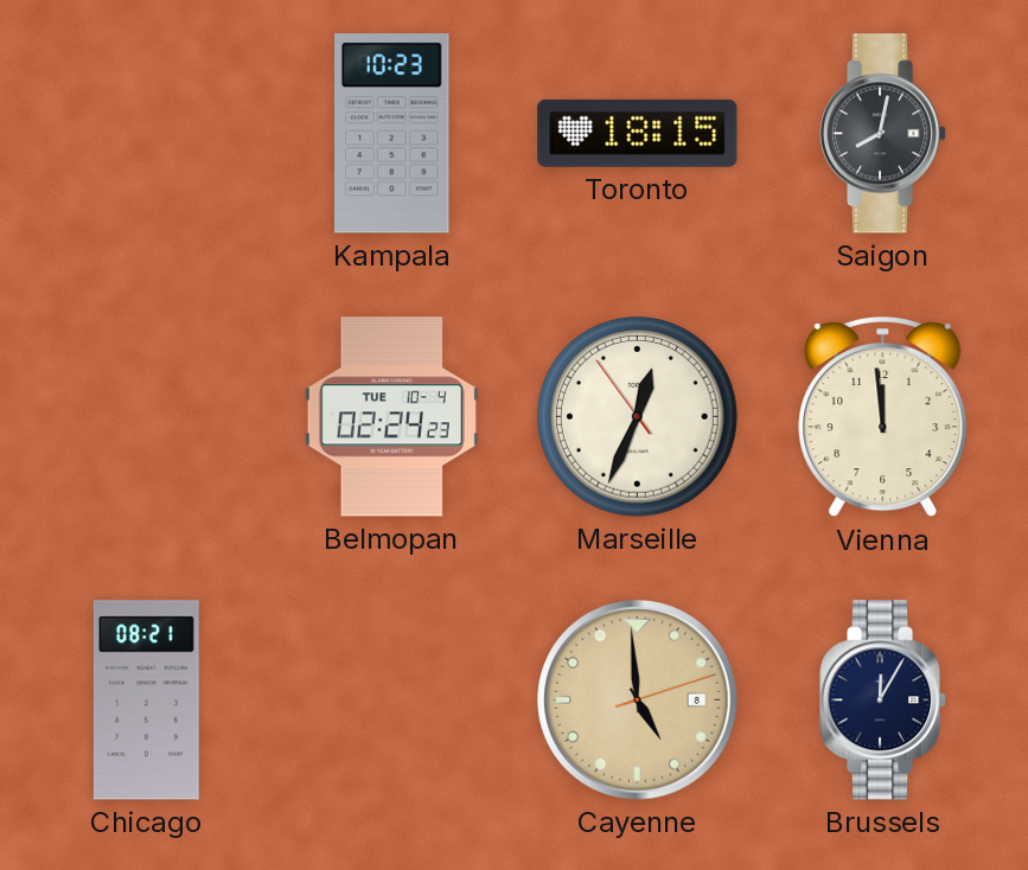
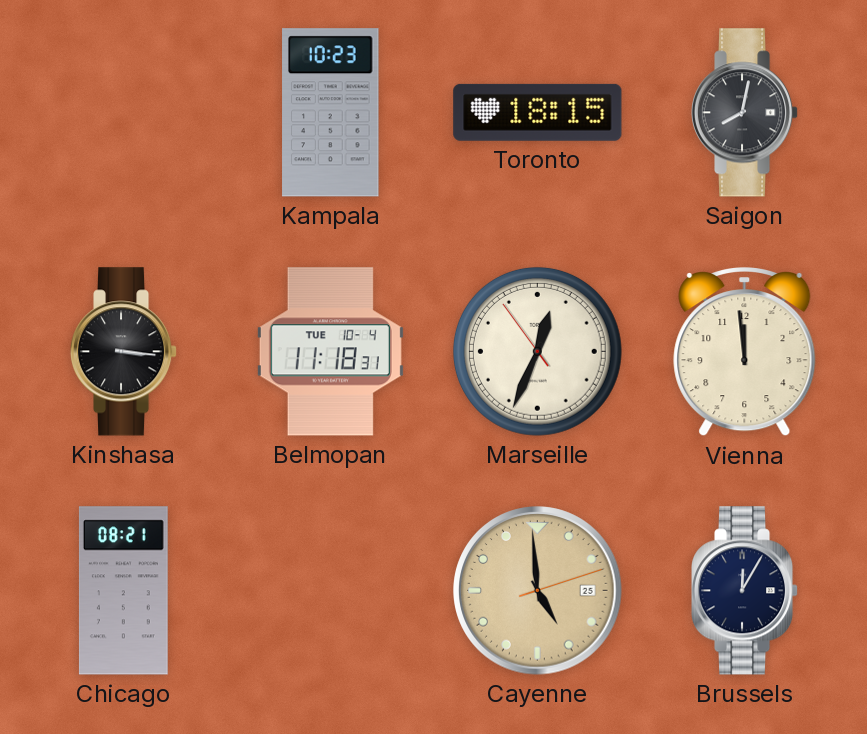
Kinshasa: none -> 3:16 (124, 352)
Belmopan: 02:24 -> 11:18 (330, 352)
Cayenne date: 8 -> 25 (538, 591)
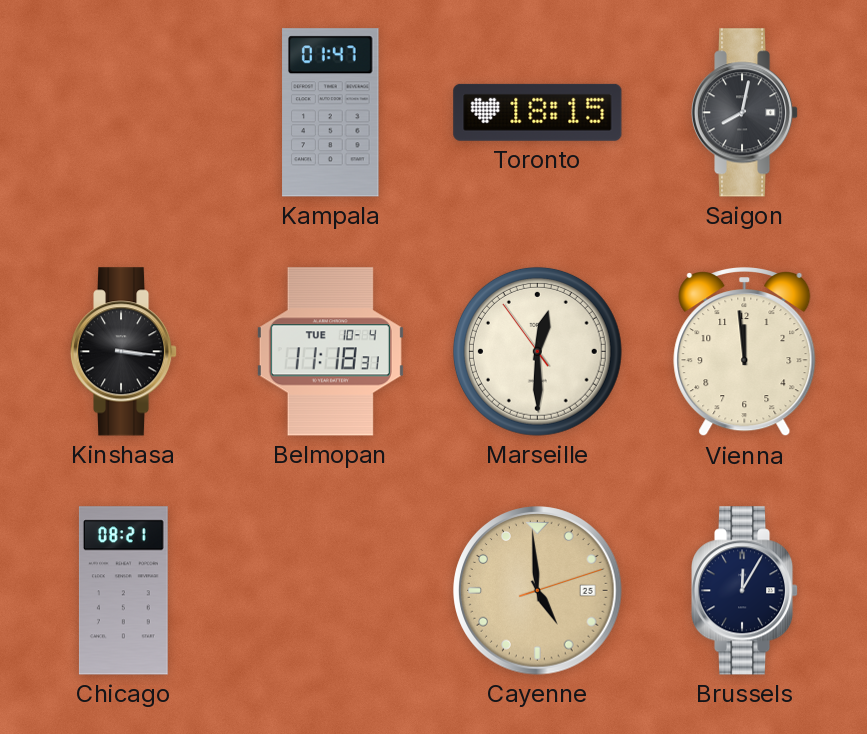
Kampala: 10:23 -> 01:47 (331, 113)
Marseille: 12:33 -> 12:29 (537, 351)
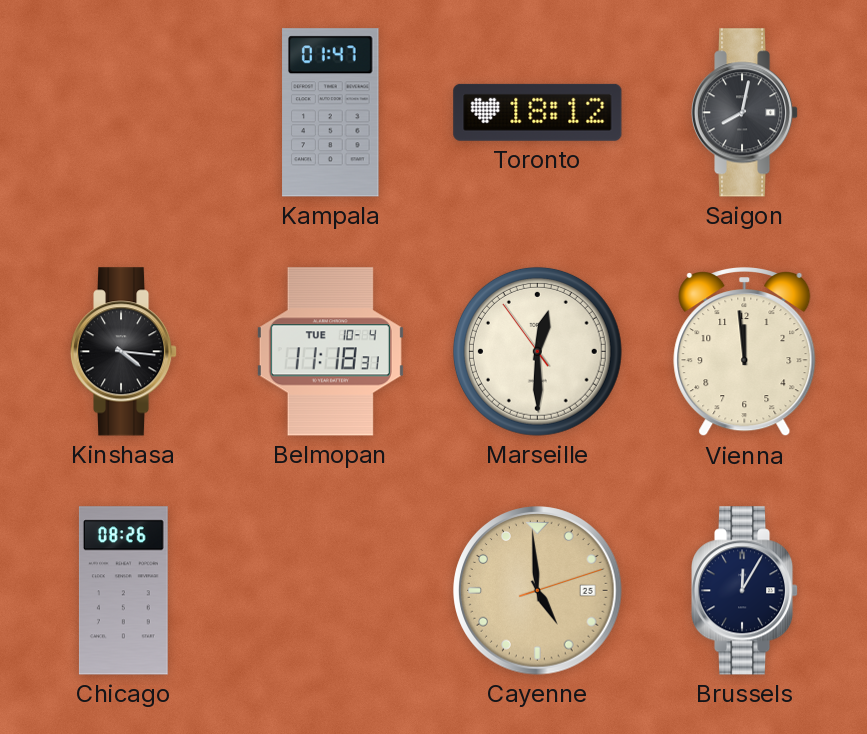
Toronto: 18:15 -> 18:12 (538, 112)
Kinshasa: 3:16 -> 4:16 (124, 352)
Chicago: 08:21 -> 08:26 (123, 591)
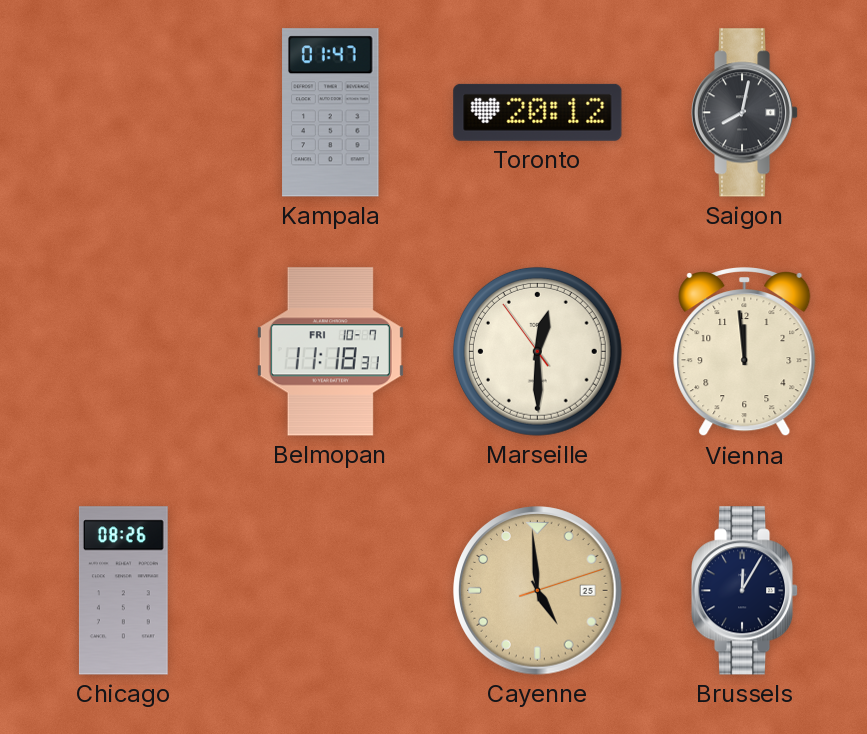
Toronto: 18:12 -> 20:12 (538, 112)
Kinshasa: 4:16 -> none (124, 352)
Belmopan date: TUE 10-4 -> FRI 10-7 (330, 352)
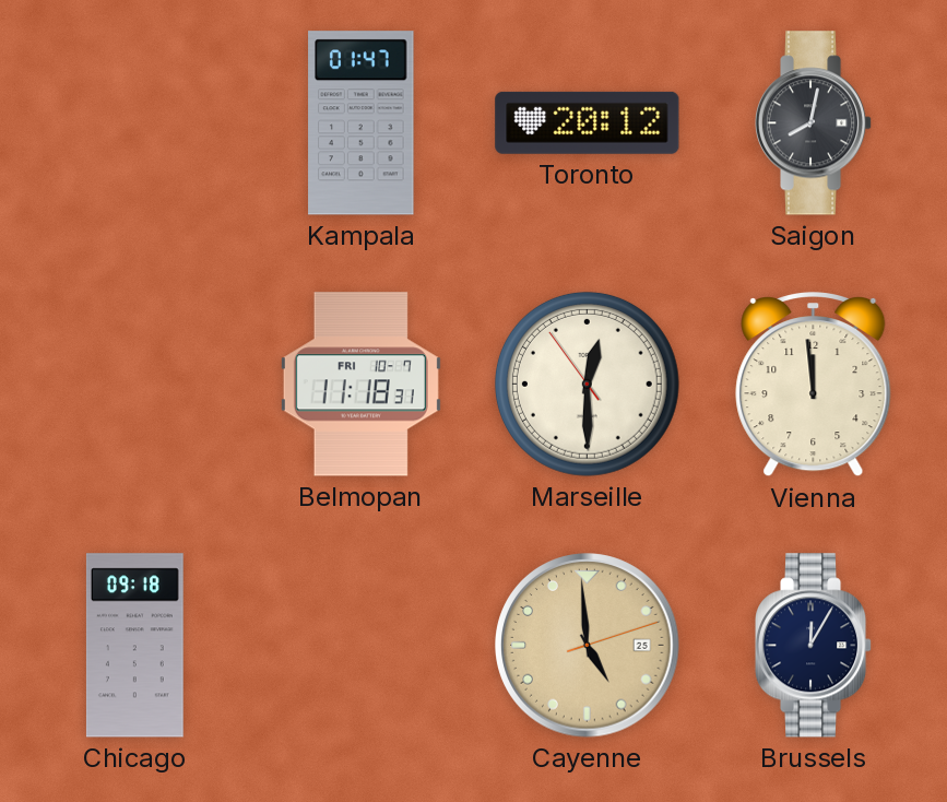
Chicago: 08:26 -> 09:18 (134, 646)
